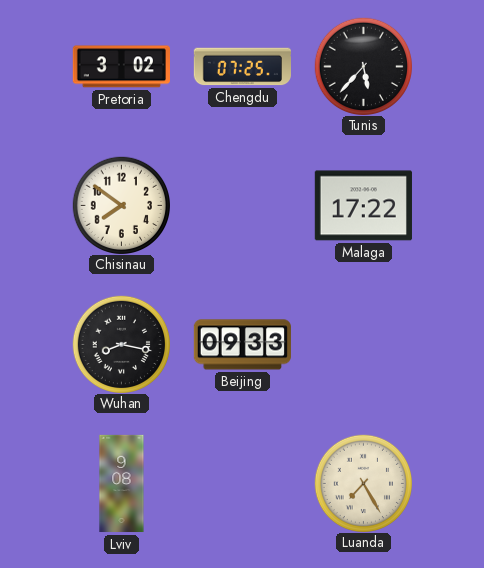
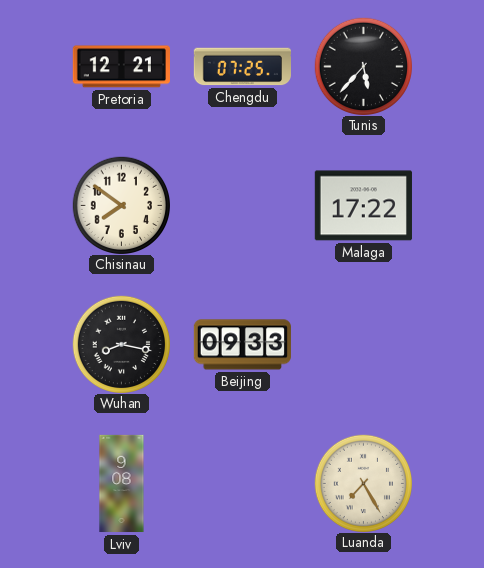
Pretoria: 3:02 -> 12:21 (121, 67)
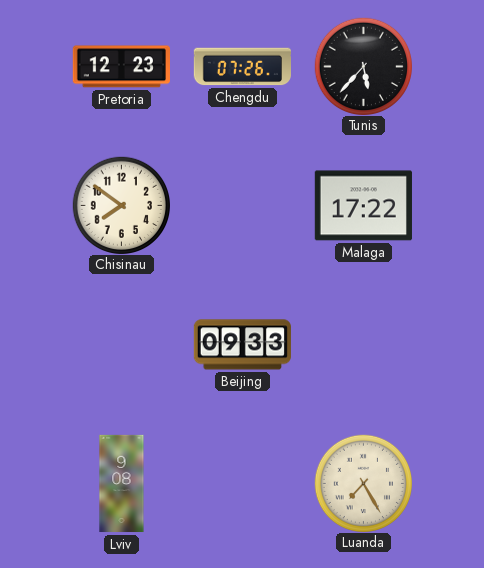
Pretoria: 12:21 -> 12:23 (121, 67)
Chengdu: 07:25 -> 07:26 (242, 67)
Wuhan: 8:17 -> none (121, 344)
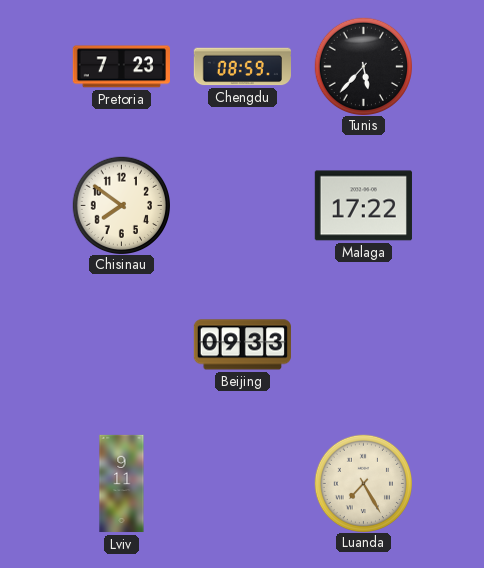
Pretoria: 12:23 -> 7:23 (121, 67)
Chengdu: 07:26 -> 08:59 (242, 67)
Lviv: 9:08 -> 9:11 (122, 484)
